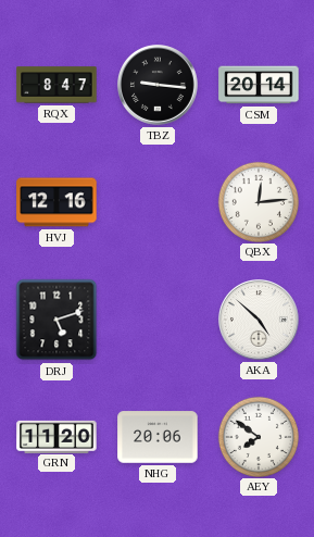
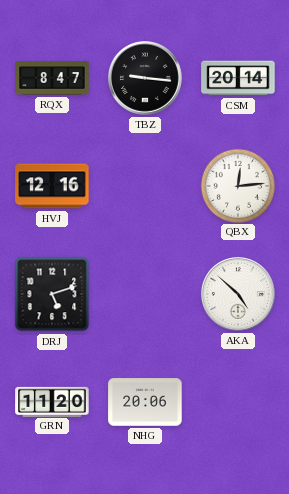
AEY: 7:51 -> none (258, 436)
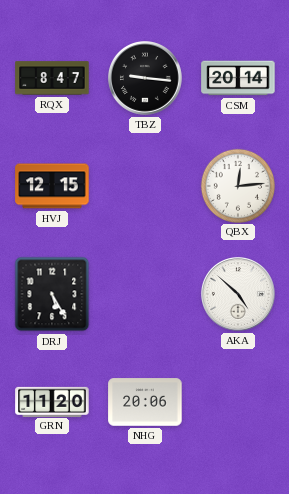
HVJ: 12:16 -> 12:15 (52, 186)
DRJ: 5:12 -> 5:25 (52, 294)
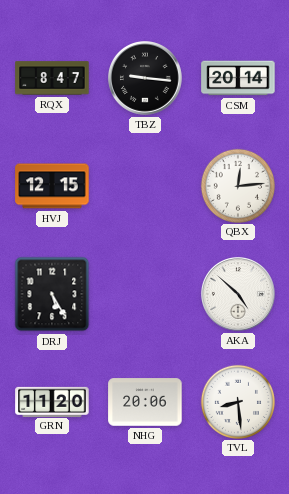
TVL: none -> 8:29 (237, 401)
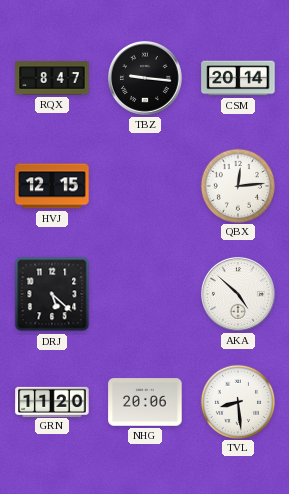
DRJ: 5:25 -> 5:22 (52, 294)
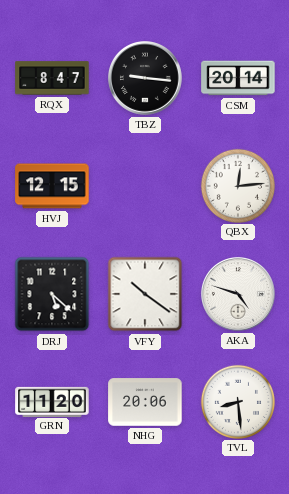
VFY: none -> 10:21 (145, 294)
AKA: 4:52 -> 4:48 (239, 295)
